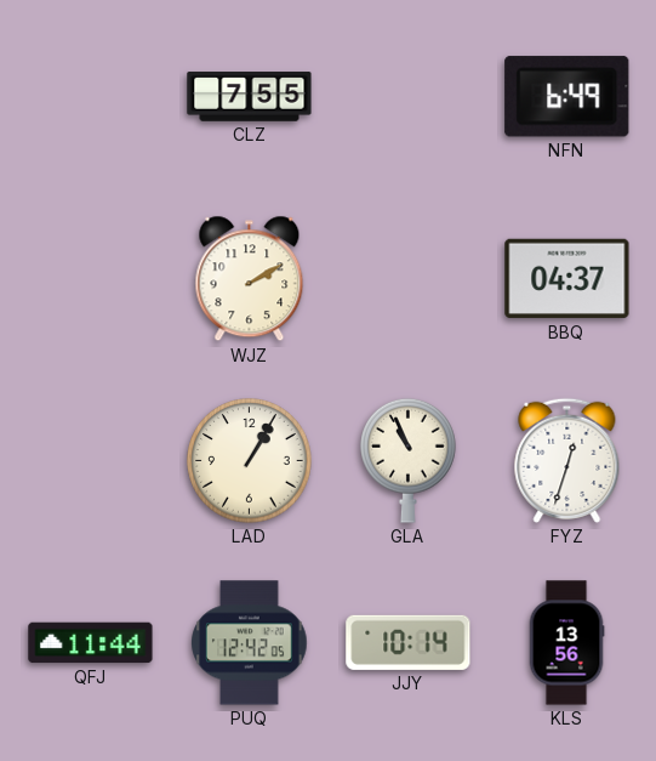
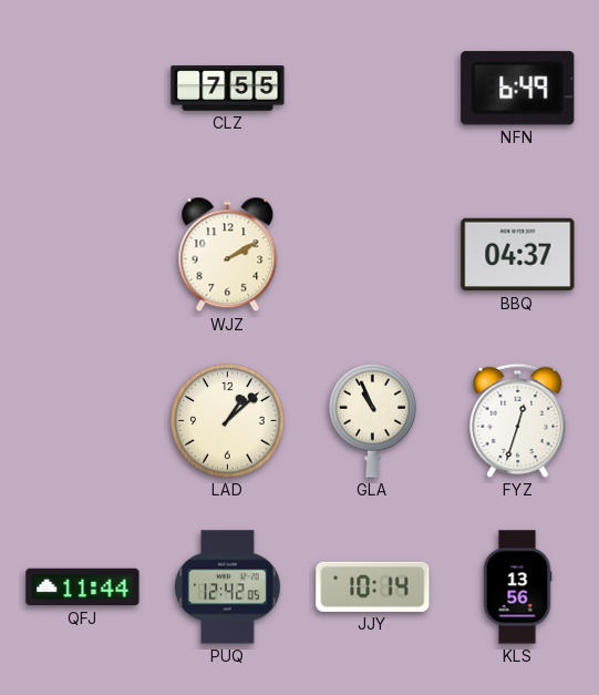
LAD: 1:05 -> 1:08 (228, 421)
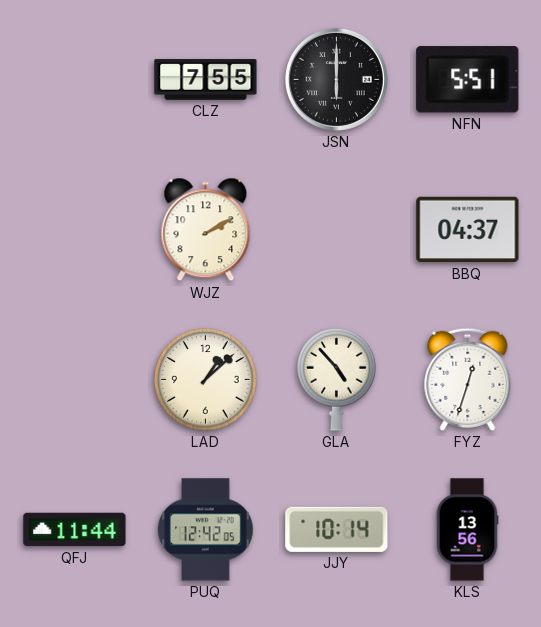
JSN: none -> 6:00 (336, 79)
NFN: 6:49 -> 5:51 (468, 80)
GLA: 10:56 -> 4:53 (337, 379)
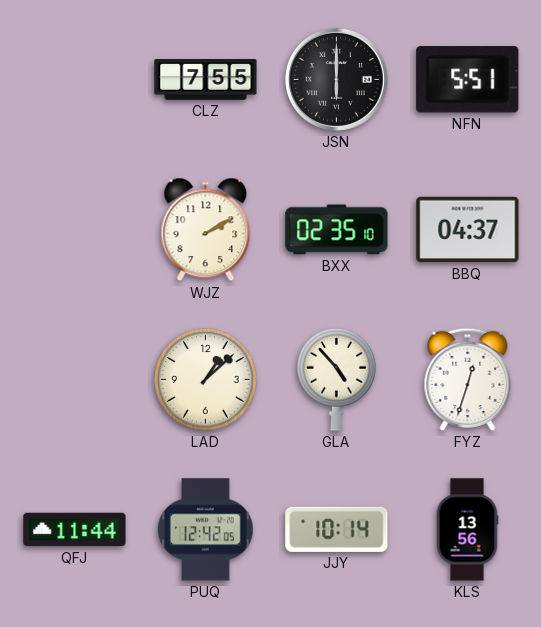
BXX: none -> 02:35 (337, 230)
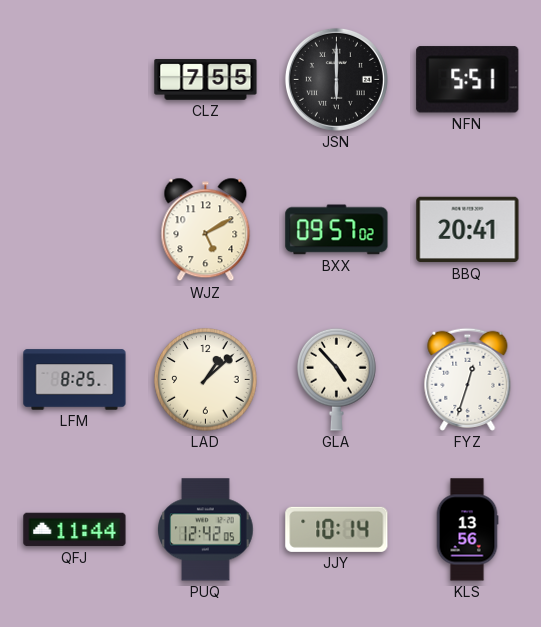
WJZ: 2:10 -> 5:10 (206, 230)
BXX: 02:35 -> 09:57 (337, 230)
BBQ: 04:37 -> 20:41 (468, 230)
LFM: none -> 8:25 (75, 380)
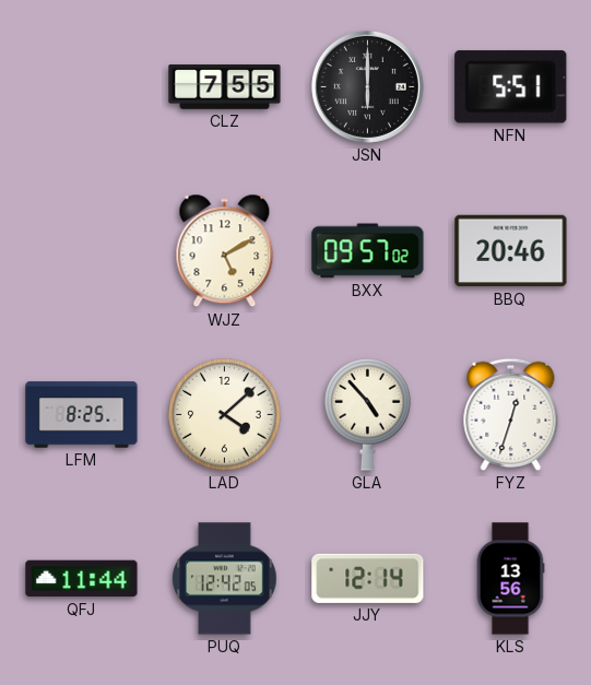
BBQ: 20:41 -> 20:46 (511, 251)
LAD: 1:08 -> 4:08 (225, 415)
JJY: 10:14 -> 12:14 (368, 578)
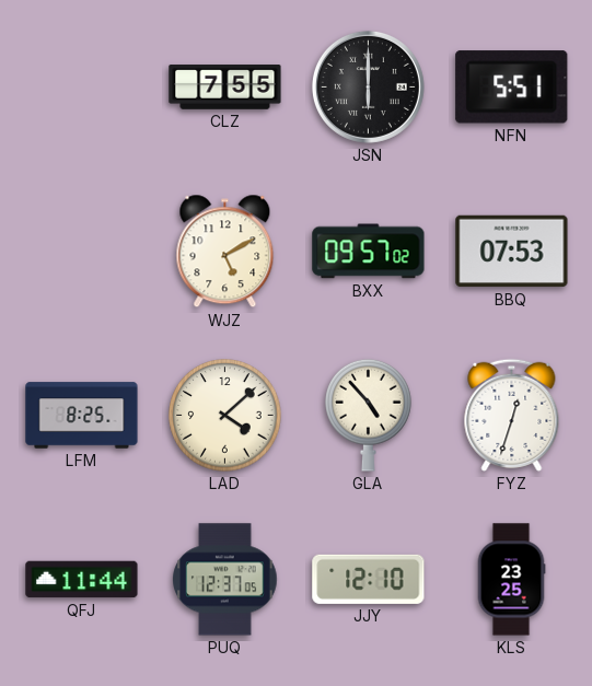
BBQ: 20:46 -> 07:53 (512, 252)
PUQ: 12:42 -> 12:37 (225, 580)
JJY: 12:14 -> 12:10 (369, 579)
KLS: 13:56 -> 23:25 (511, 580)
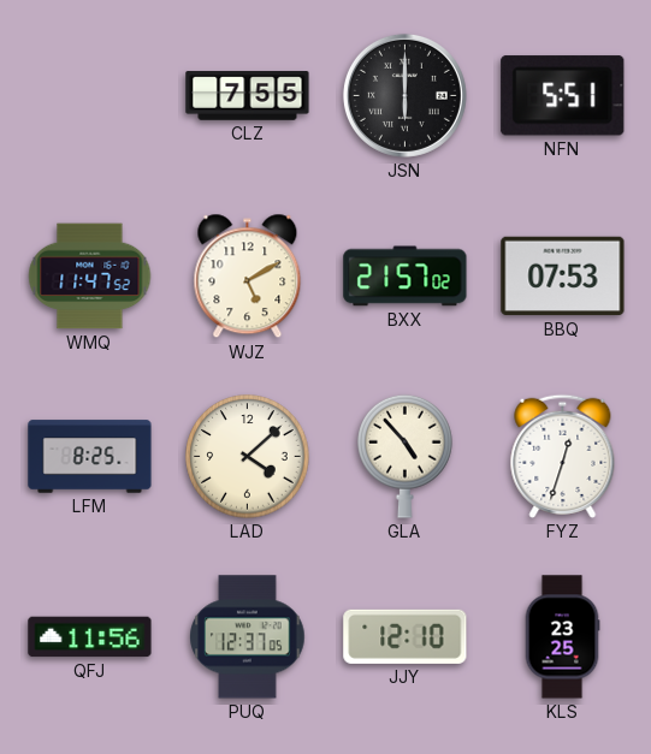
WMQ: none -> 11:47 (90, 277)
BXX: 09:57 -> 21:57 (406, 277)
QFJ: 11:44 -> 11:56 (90, 637)
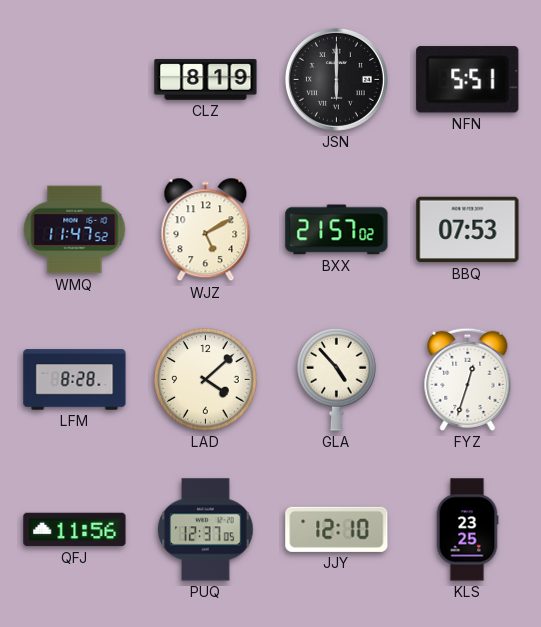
CLZ: 7:55 -> 8:19 (206, 80)
LFM: 8:25 -> 8:28 (75, 380)
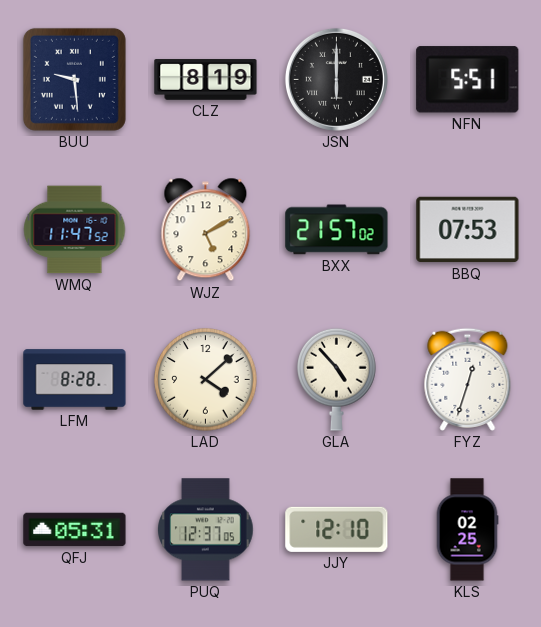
BUU: none -> 9:29 (74, 79)
QFJ: 11:56 -> 05:31 (75, 530)
KLS: 23:25 -> 02:25 (467, 530)
